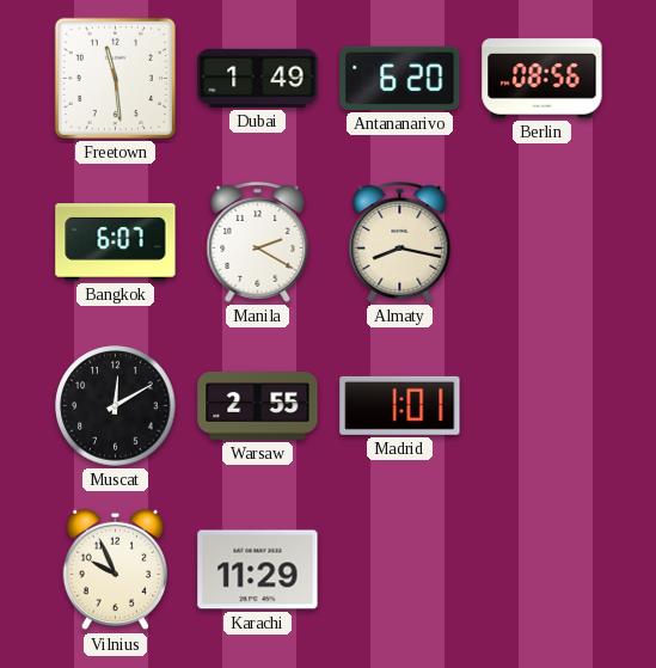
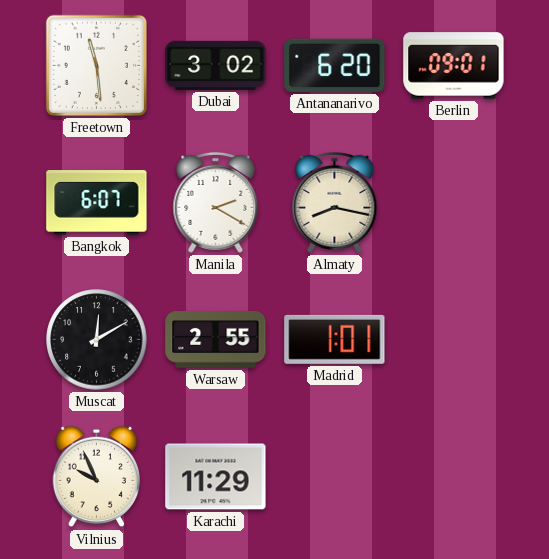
Dubai: 1:49 -> 3:02 (216, 65)
Berlin: 08:56 -> 09:01 (454, 66)
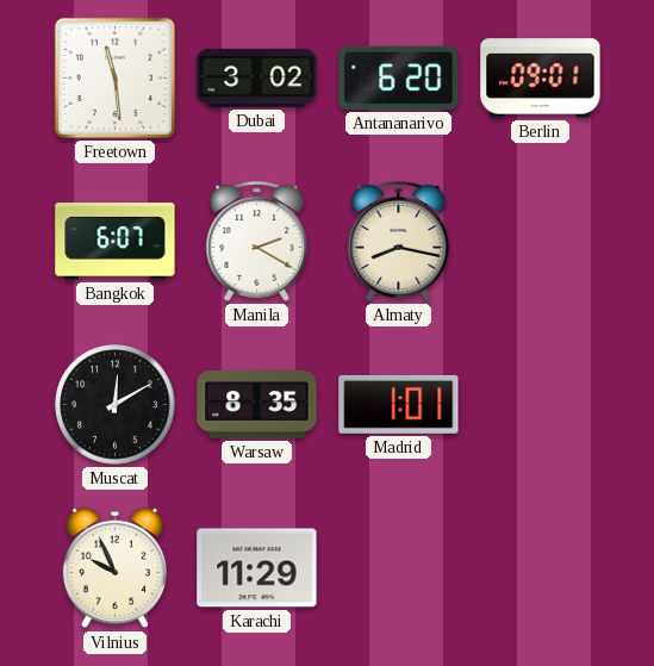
Warsaw: 2:55 -> 8:35 (257, 405)
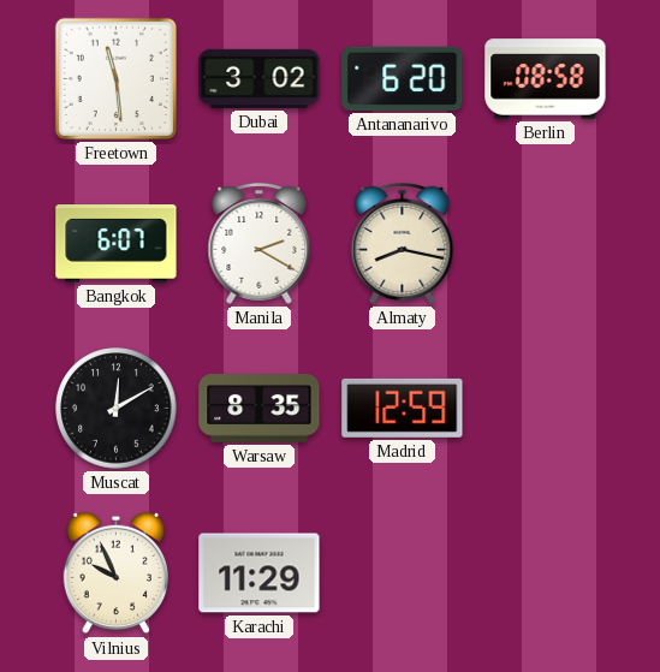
Berlin: 09:01 -> 08:58 (546, 79)
Madrid: 1:01 -> 12:59 (403, 408)
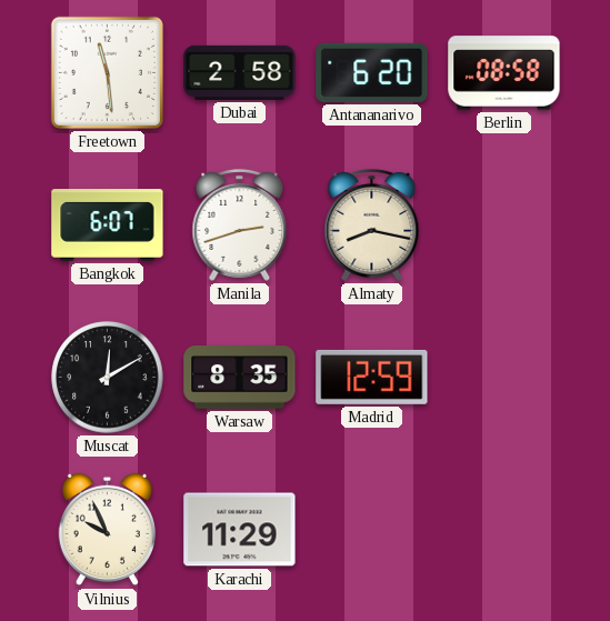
Dubai: 3:02 -> 2:58 (240, 72)
Manila: 2:20 -> 2:42 (240, 224)
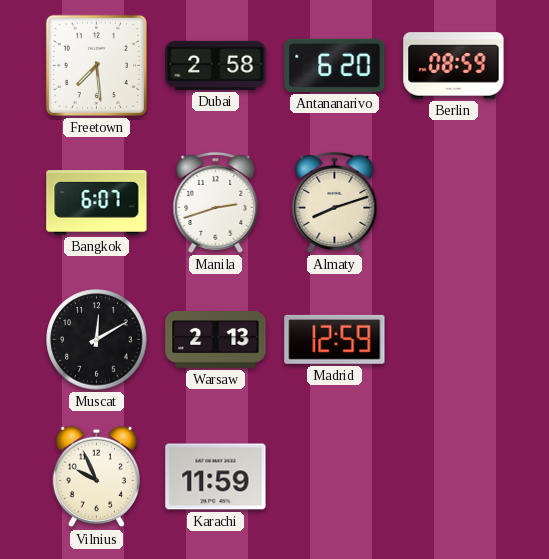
Freetown: 11:29 -> 7:29 (96, 65)
Berlin: 08:58 -> 08:59 (454, 66)
Almaty: 8:17 -> 8:12 (335, 202)
Warsaw: 8:35 -> 2:13 (216, 340)
Karachi: 11:29 -> 11:59 (216, 477)
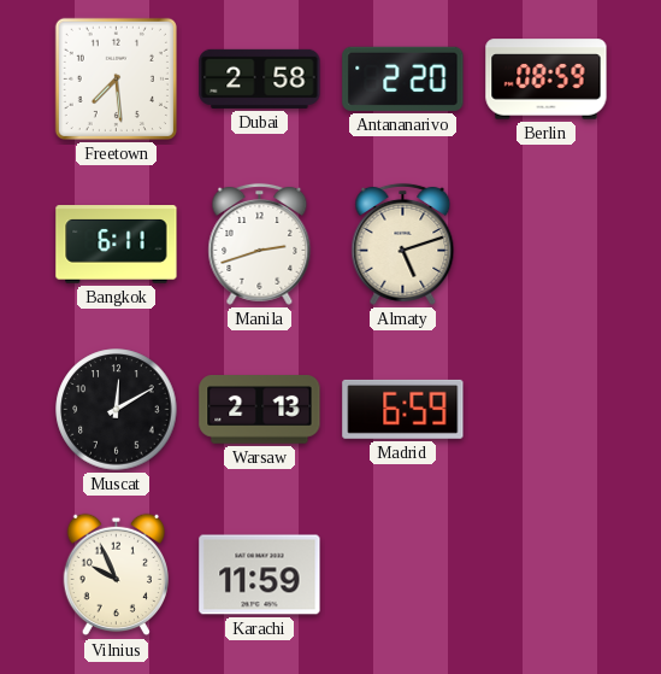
Antananarivo: 6:20 -> 2:20 (403, 78)
Bangkok: 6:07 -> 6:11 (117, 245)
Almaty: 8:12 -> 5:12 (403, 244)
Madrid: 12:59 -> 6:59 (403, 409)
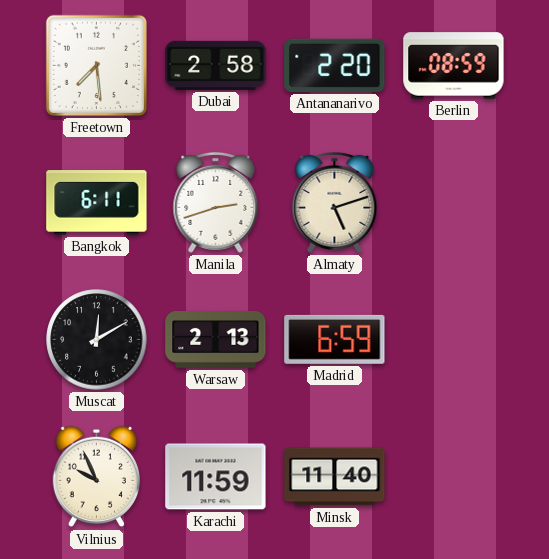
Minsk: none -> 11:40 (335, 477)
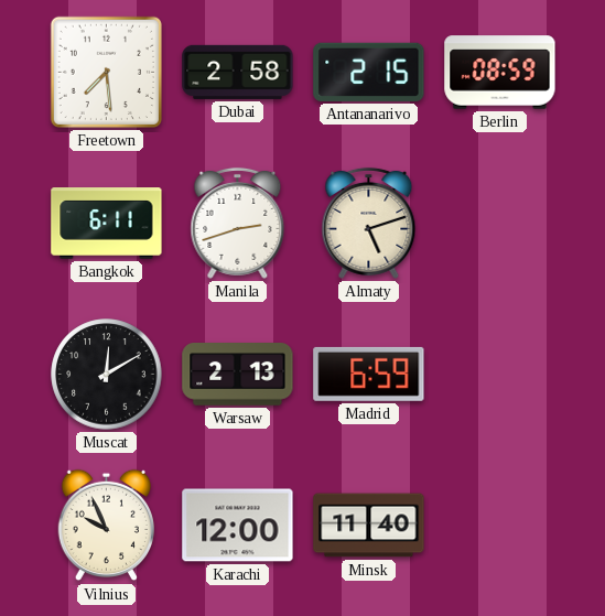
Antananarivo: 2:20 -> 2:15 (369, 72)
Karachi: 11:59 -> 12:00 (238, 526)
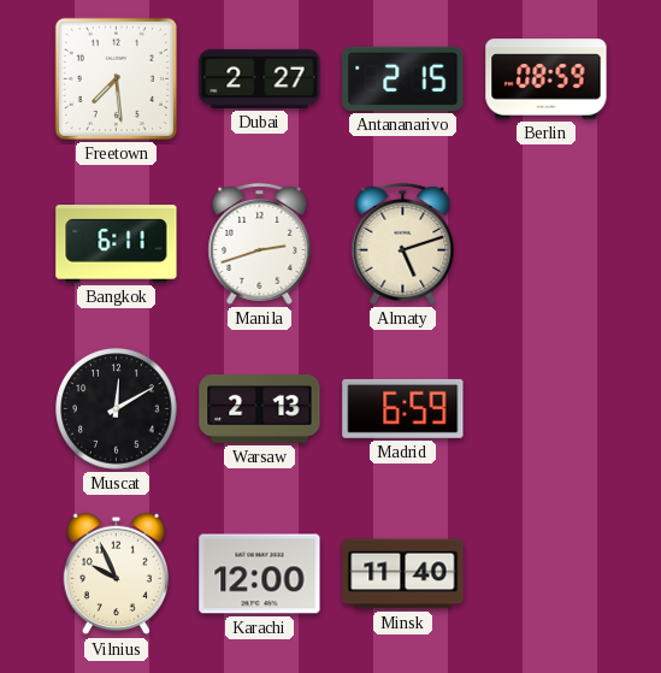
Dubai: 2:58 -> 2:27 (260, 78)
